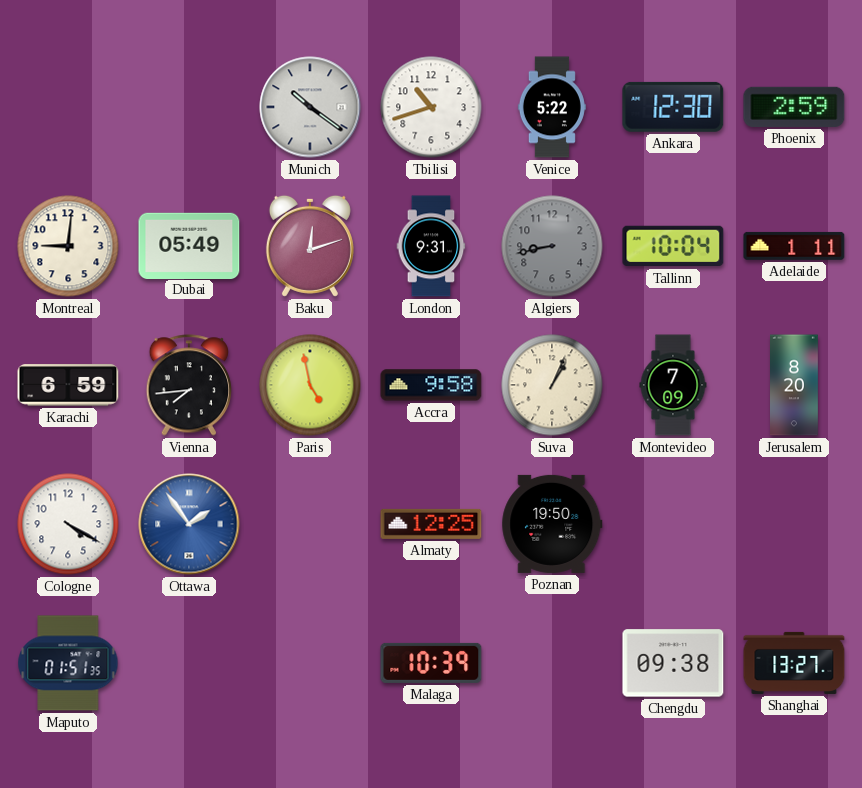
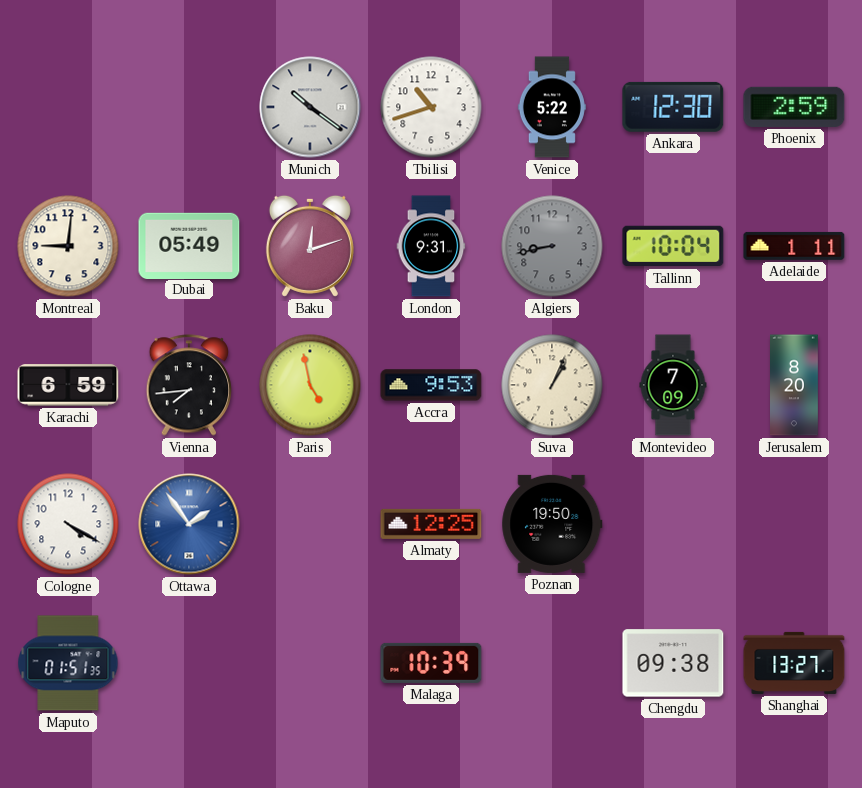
Accra: 9:58 -> 9:53 (431, 385)
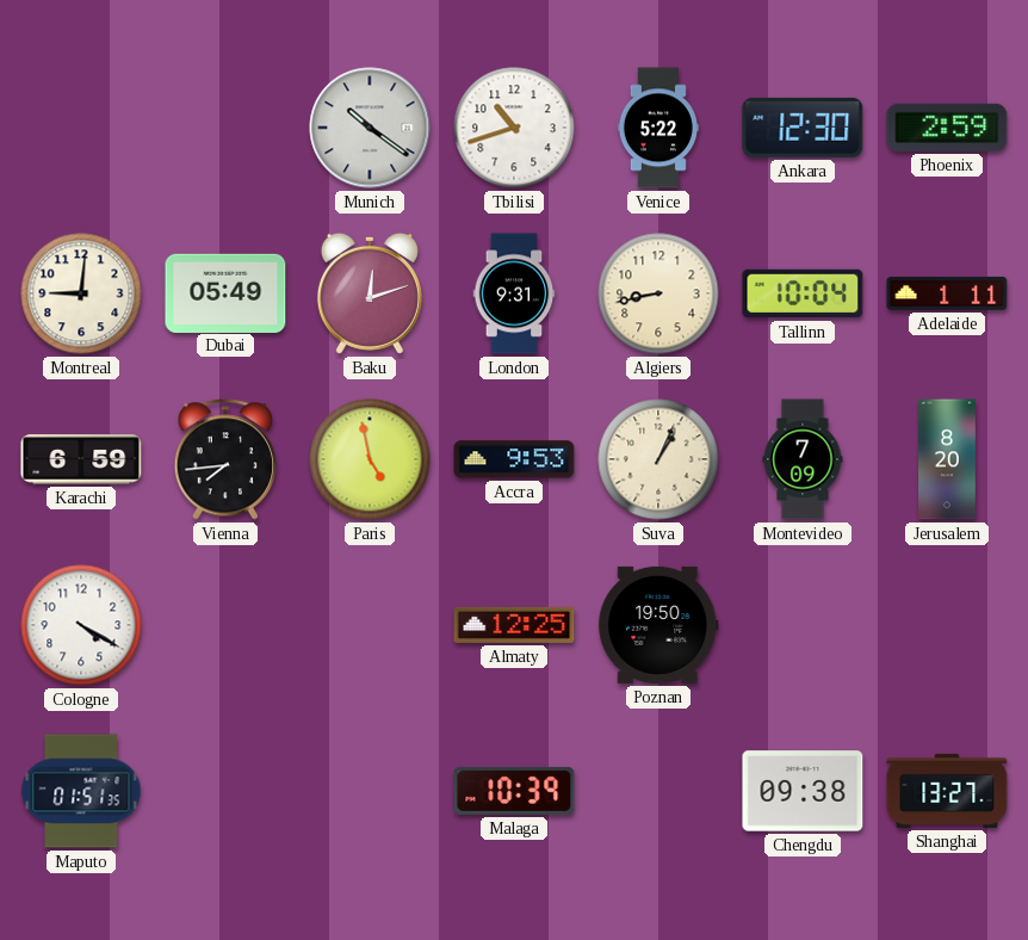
Algiers dial: grey -> cream (658, 293)
Ottawa: 1:54 -> none (189, 524)
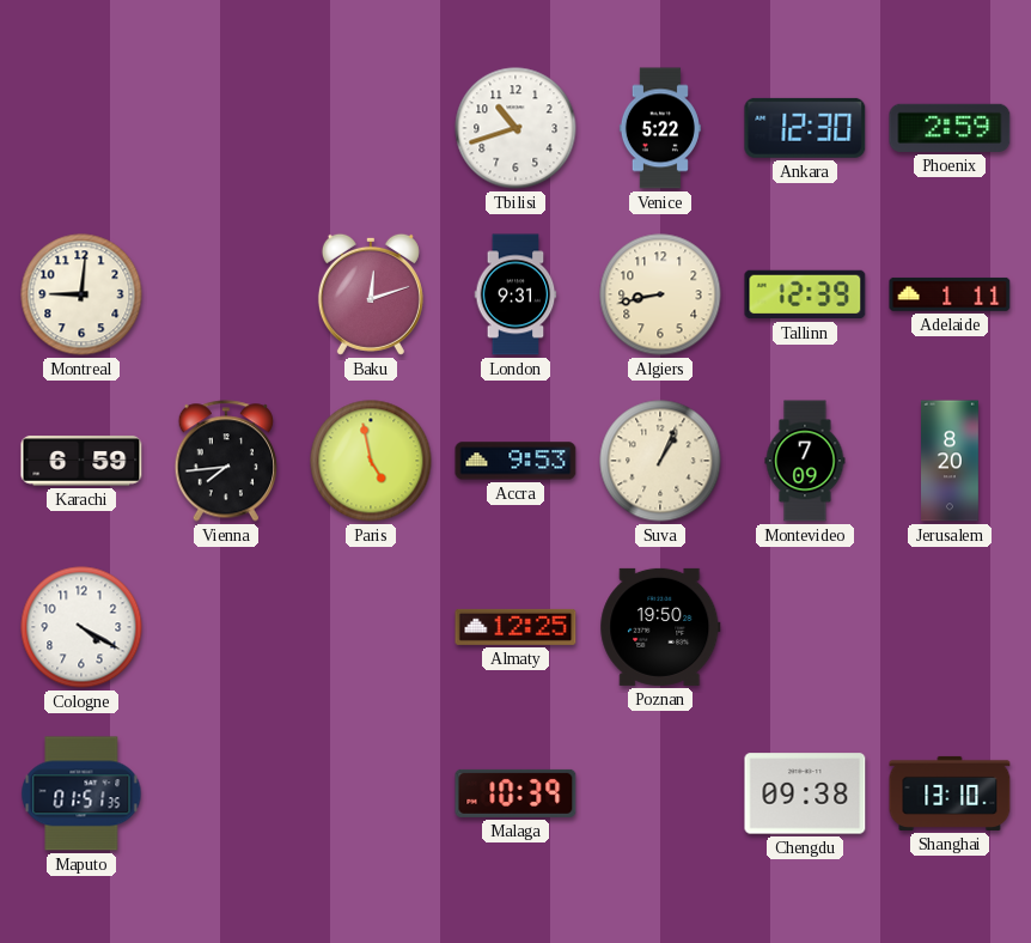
Munich: 10:21 -> none (370, 128)
Dubai: 05:49 -> none (225, 292)
Tallinn: 10:04 -> 12:39 (805, 294)
Shanghai: 13:27 -> 13:10 (950, 793)
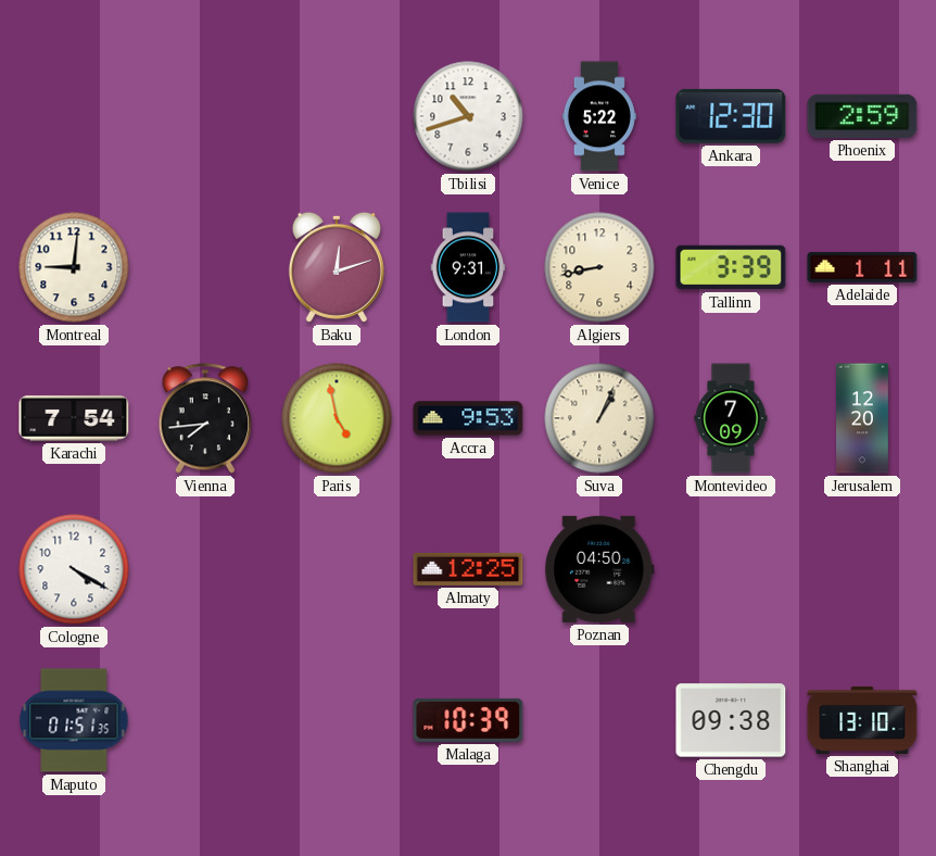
Tallinn: 12:39 -> 3:39 (731, 267)
Karachi: 6:59 -> 7:54 (74, 418)
Jerusalem: 8:20 -> 12:20 (863, 418)
Poznan: 19:50 -> 04:50 (599, 569)
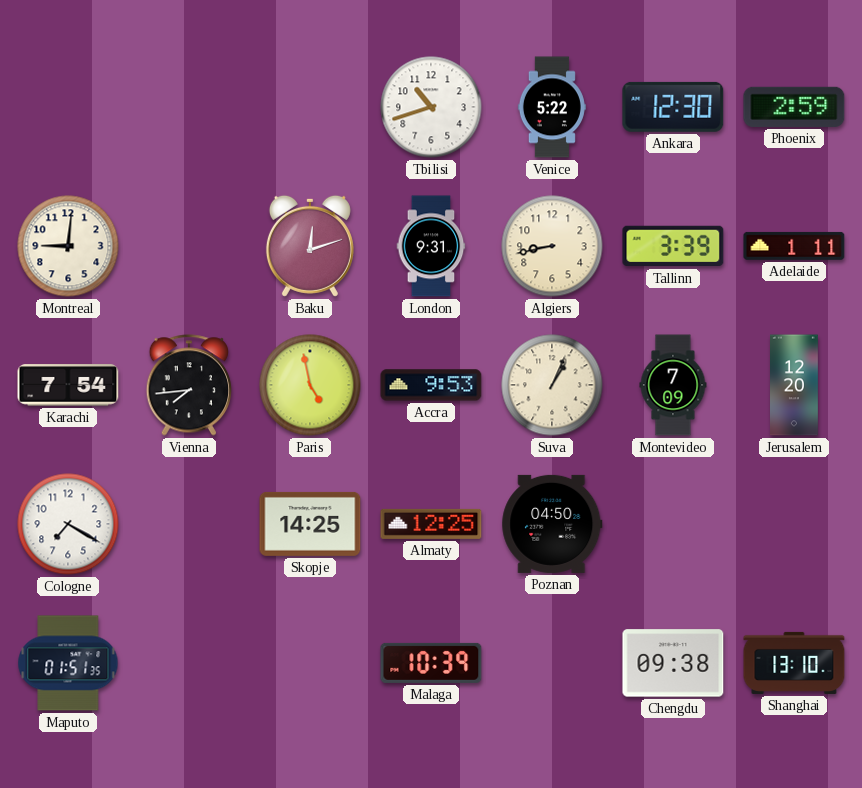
Cologne: 4:20 -> 7:20 (68, 524)
Skopje: none -> 14:25 (310, 524)
